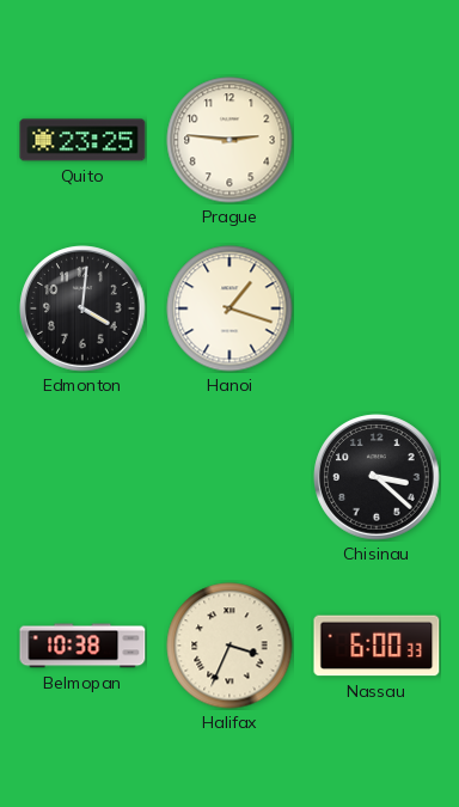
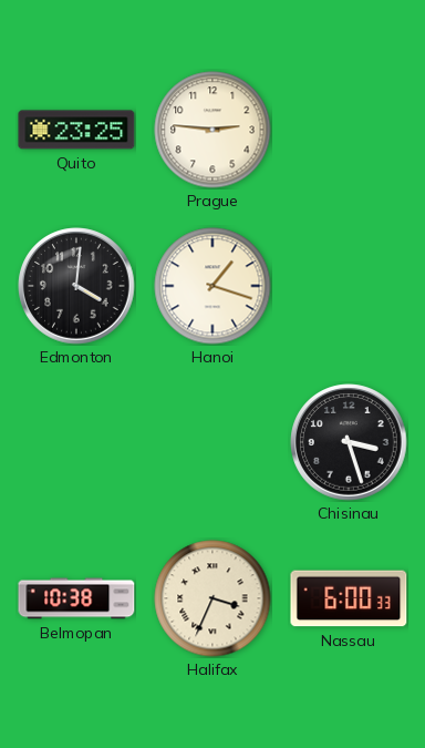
Chisinau: 3:22 -> 3:27 (349, 442)
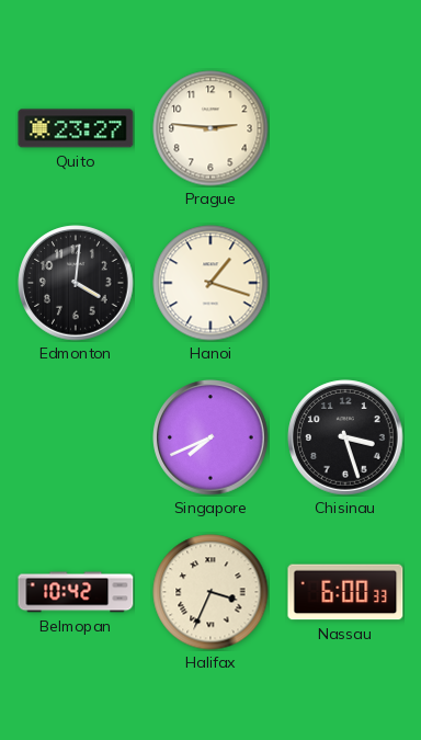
Quito: 23:25 -> 23:27 (76, 128)
Singapore: none -> 7:41 (210, 437)
Belmopan: 10:38 -> 10:42 (76, 592)
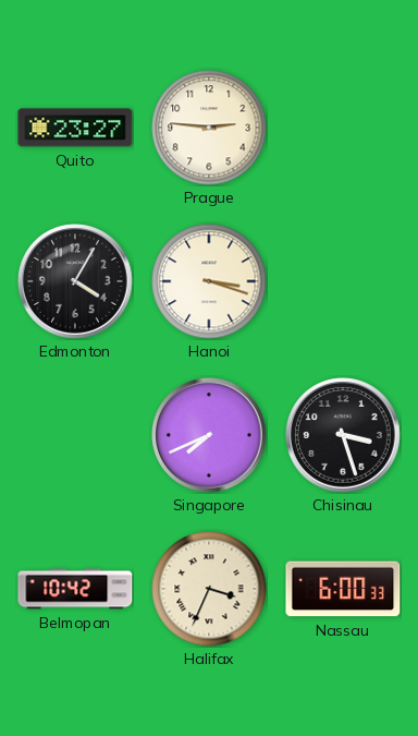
Edmonton: 4:01 -> 4:05 (75, 281)
Hanoi: 1:18 -> 3:18 (209, 281)
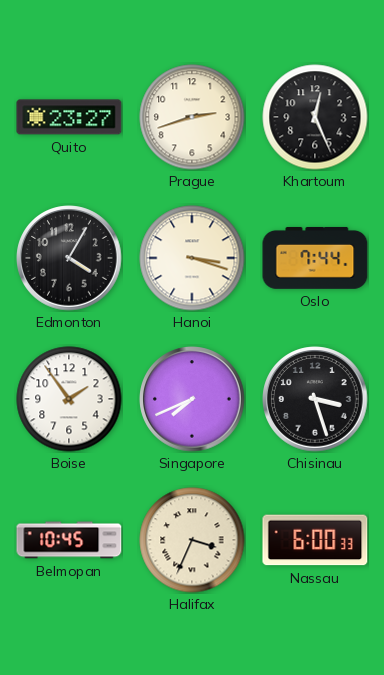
Prague: 2:46 -> 2:42 (192, 117)
Khartoum: none -> 12:26 (315, 117)
Oslo: none -> 7:44 (315, 258)
Boise: none -> 1:54 (69, 399)
Belmopan: 10:42 -> 10:45 (69, 540)
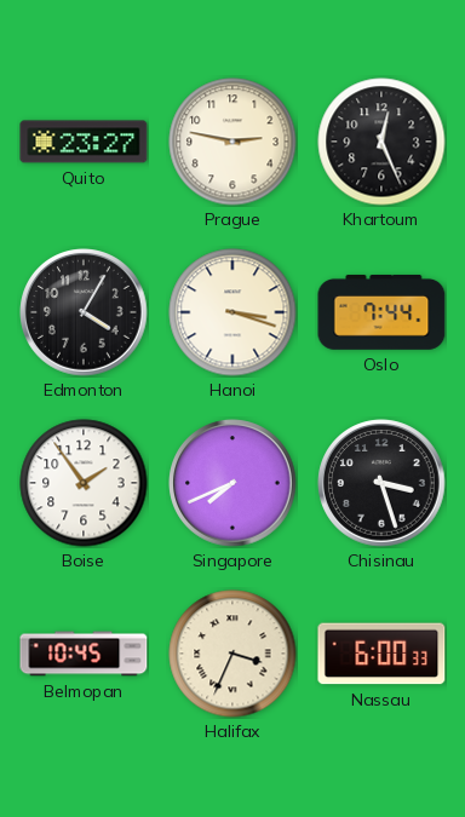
Prague: 2:42 -> 2:47 (232, 142)
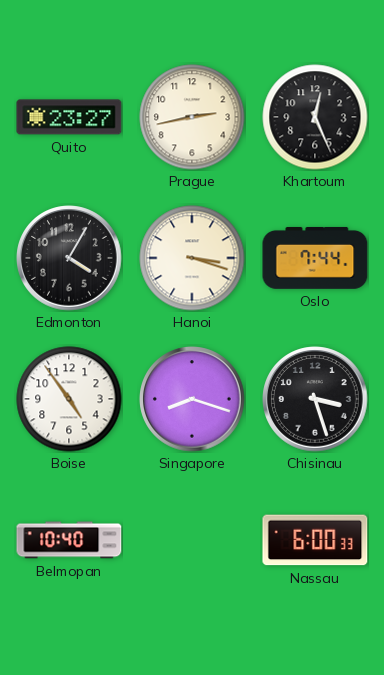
Prague: 2:47 -> 2:43 (192, 117)
Boise: 1:54 -> 4:54 (69, 399)
Singapore: 7:41 -> 8:18 (192, 399)
Belmopan: 10:45 -> 10:40 (69, 540)
Halifax: 3:34 -> none (232, 654)
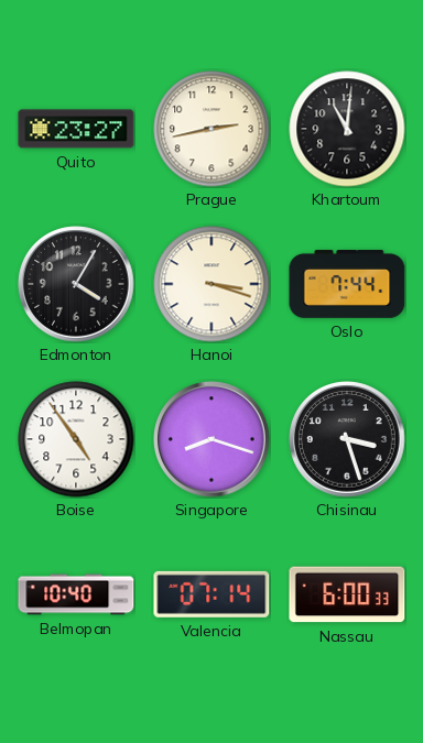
Khartoum: 12:26 -> 11:01 (347, 129)
Valencia: none -> 07:14 (211, 594)
